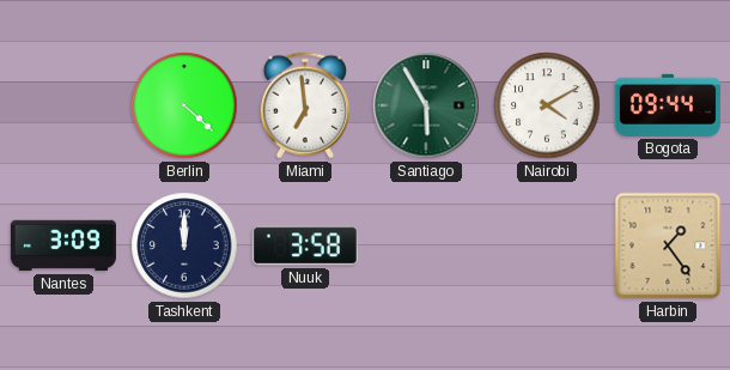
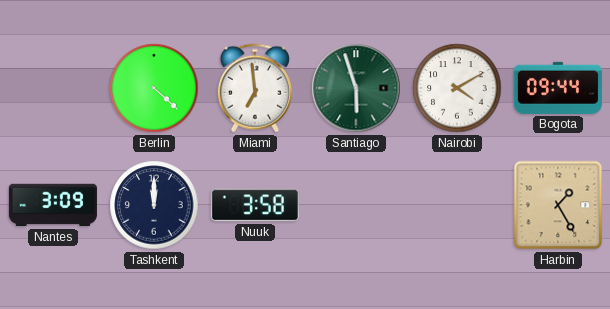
Santiago: 5:55 -> 5:57 (356, 88)
Harbin: 1:24 -> 1:25 (558, 205)
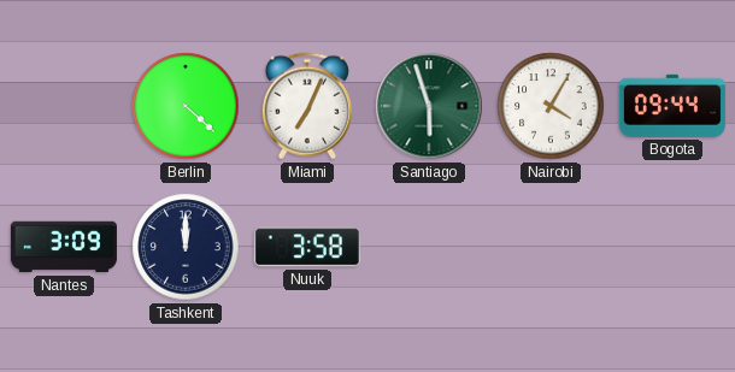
Miami: 6:59 -> 7:04 (307, 106)
Nairobi: 4:10 -> 4:05 (551, 106)
Harbin: 1:25 -> none (558, 205)
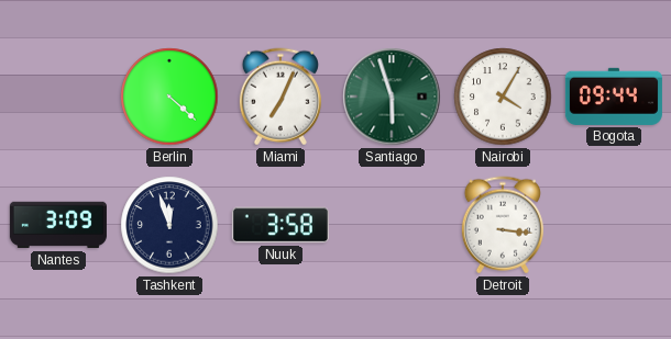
Tashkent: 12:00 -> 11:57 (169, 225)
Detroit: none -> 3:16 (503, 225)
